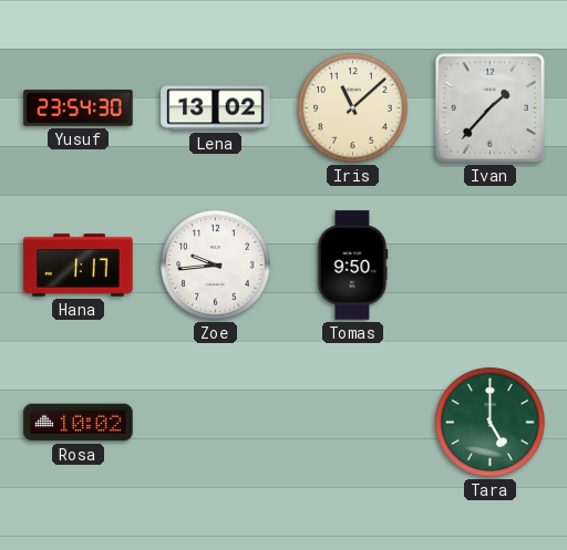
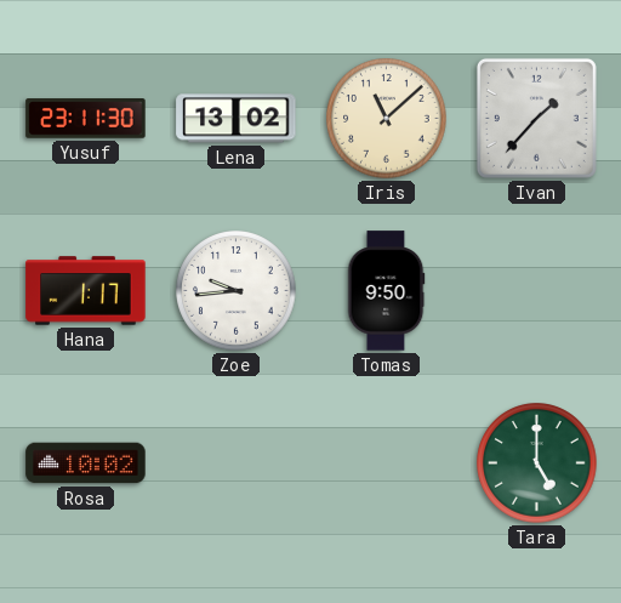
Yusuf: 23:54 -> 23:11 (86, 119)
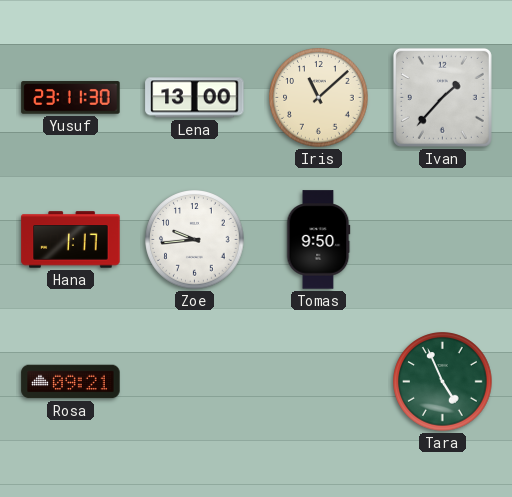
Lena: 13:02 -> 13:00 (195, 98)
Rosa: 10:02 -> 09:21 (71, 382)
Tara: 5:00 -> 4:56 (443, 382)
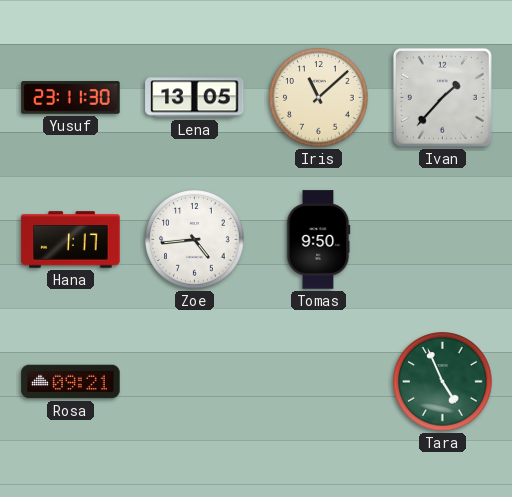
Lena: 13:00 -> 13:05 (195, 98)
Zoe: 9:44 -> 4:44 (195, 240)
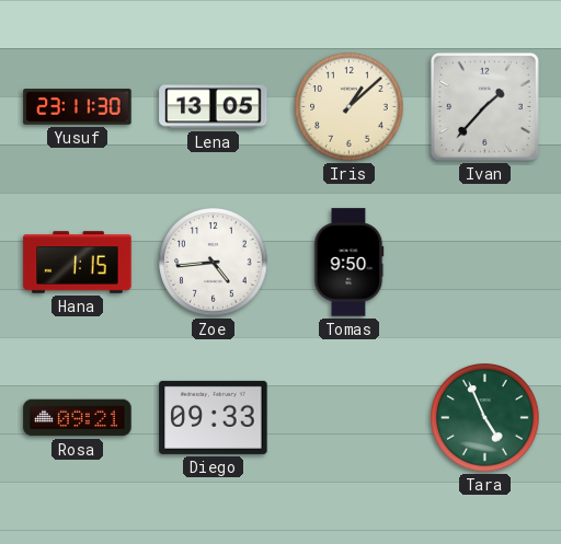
Iris: 11:08 -> 1:08 (350, 107)
Hana: 1:17 -> 1:15 (78, 263)
Diego: none -> 09:33 (214, 417)
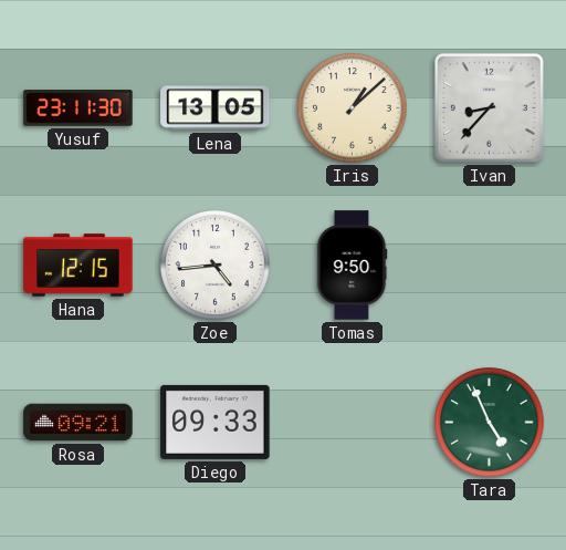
Ivan: 1:37 -> 8:37 (489, 107)
Hana: 1:15 -> 12:15 (78, 266)
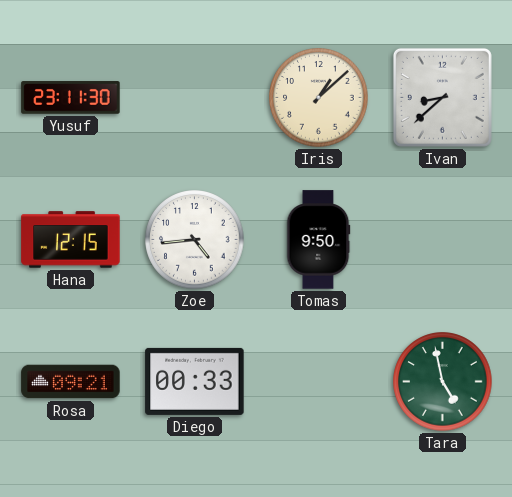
Lena: 13:05 -> none (216, 108)
Ivan: 8:37 -> 8:38 (442, 97)
Diego: 09:33 -> 00:33 (195, 381)
Tara: 4:56 -> 4:58 (443, 382)
